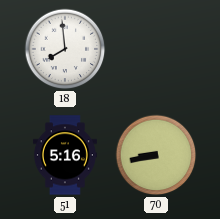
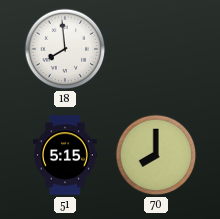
51: 5:16 -> 5:15 (65, 155)
70: 8:43 -> 8:00 (156, 155)
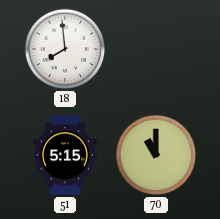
70: 8:00 -> 11:00 (156, 155)
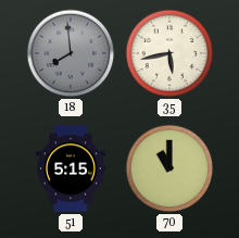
18 dial: white -> grey (71, 53)
35: none -> 5:43 (169, 53)
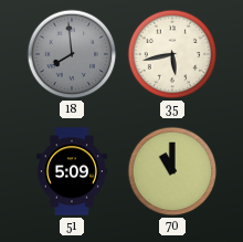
51: 5:15 -> 5:09 (72, 171)
